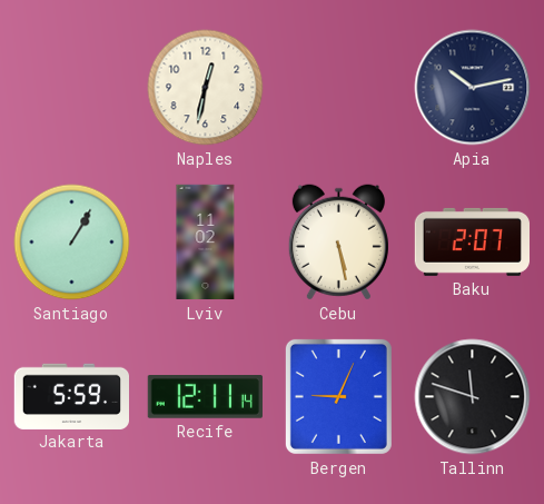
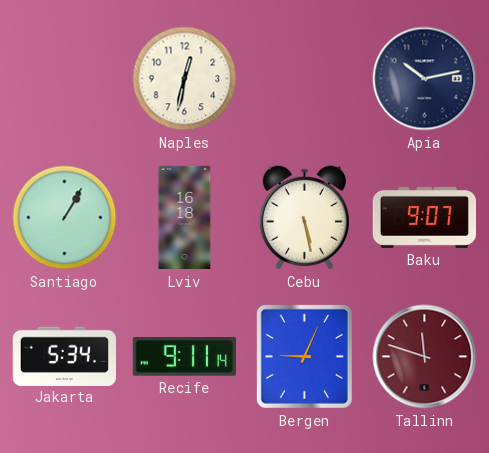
Lviv: 11:02 -> 16:18 (185, 218)
Baku: 2:07 -> 9:07 (424, 217)
Jakarta: 5:59 -> 5:34 (64, 356)
Recife: 12:11 -> 9:11 (184, 357)
Tallinn dial: black -> burgundy (425, 357)
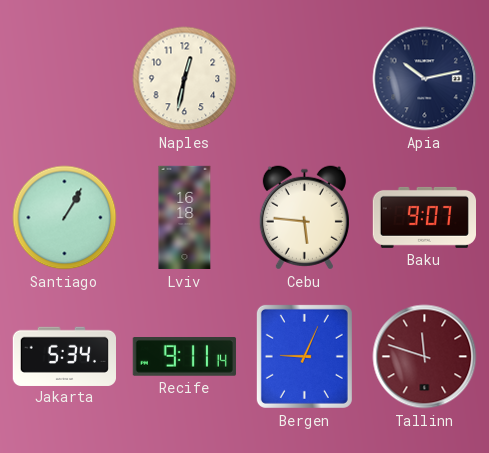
Cebu: 5:28 -> 5:46 (304, 218)
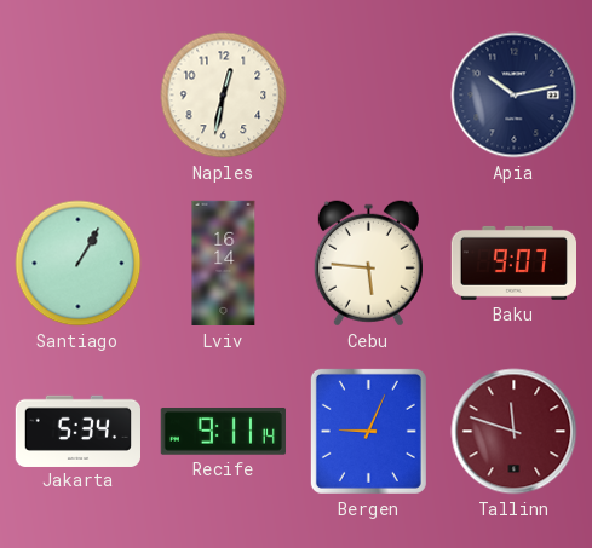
Lviv: 16:18 -> 16:14 (224, 264)
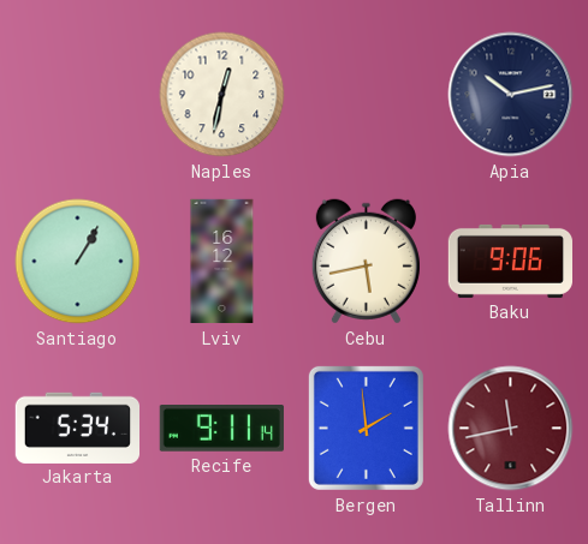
Lviv: 16:14 -> 16:12 (222, 262)
Cebu: 5:46 -> 5:43 (366, 262)
Baku: 9:07 -> 9:06 (510, 261)
Bergen: 9:04 -> 1:59 (366, 428)
Tallinn: 11:48 -> 11:43 (511, 429)
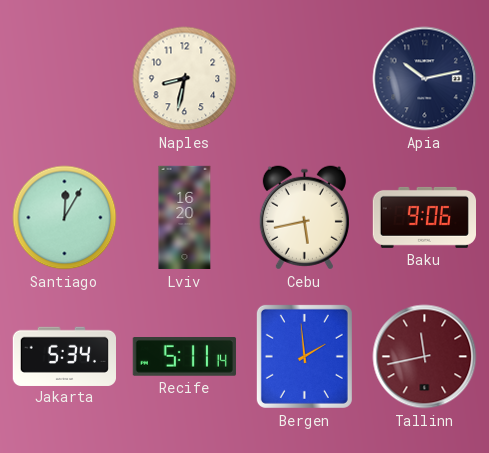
Naples: 12:32 -> 8:32 (185, 79)
Santiago: 1:05 -> 12:05 (65, 218)
Lviv: 16:12 -> 16:20 (185, 218)
Recife: 9:11 -> 5:11 (184, 357)
